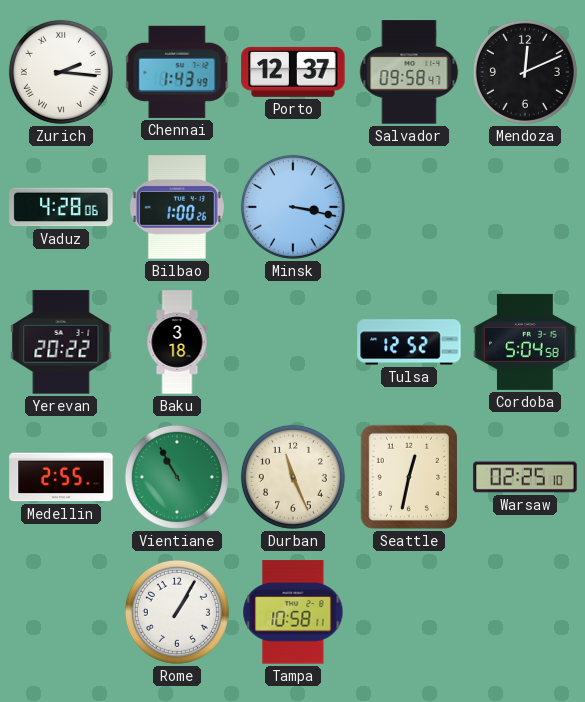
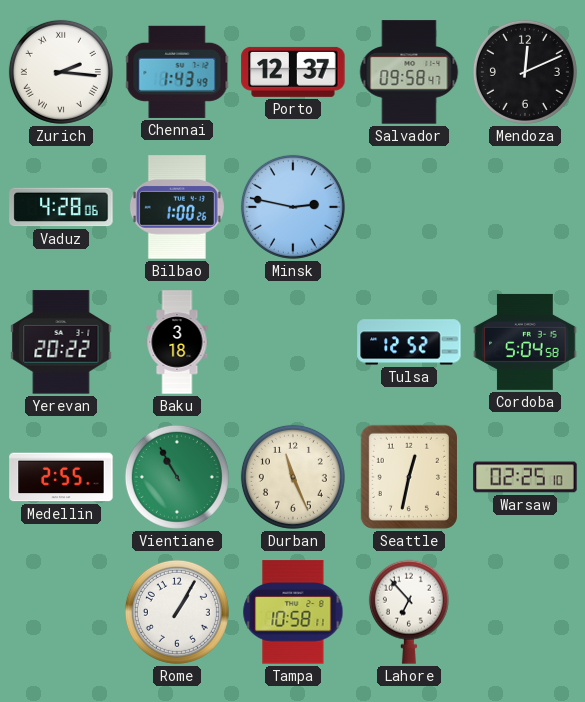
Minsk: 3:17 -> 2:47 (293, 207)
Lahore: none -> 6:53 (409, 612)
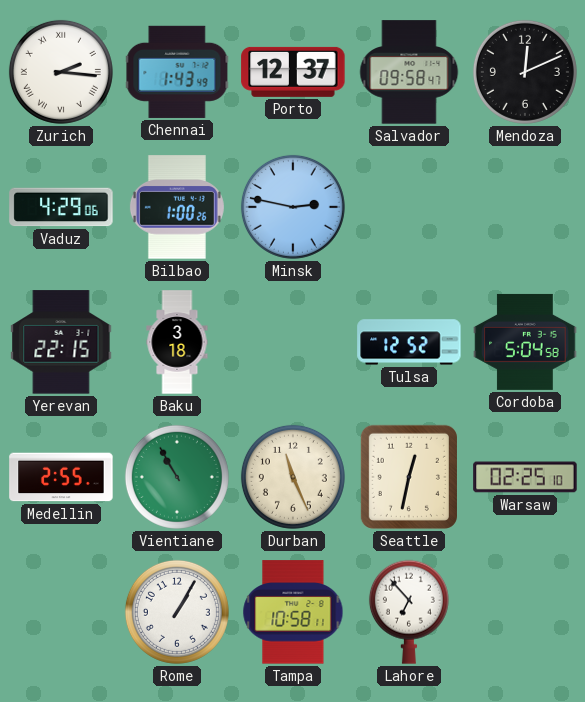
Vaduz: 4:28 -> 4:29 (61, 207)
Yerevan: 20:22 -> 22:15 (61, 342)
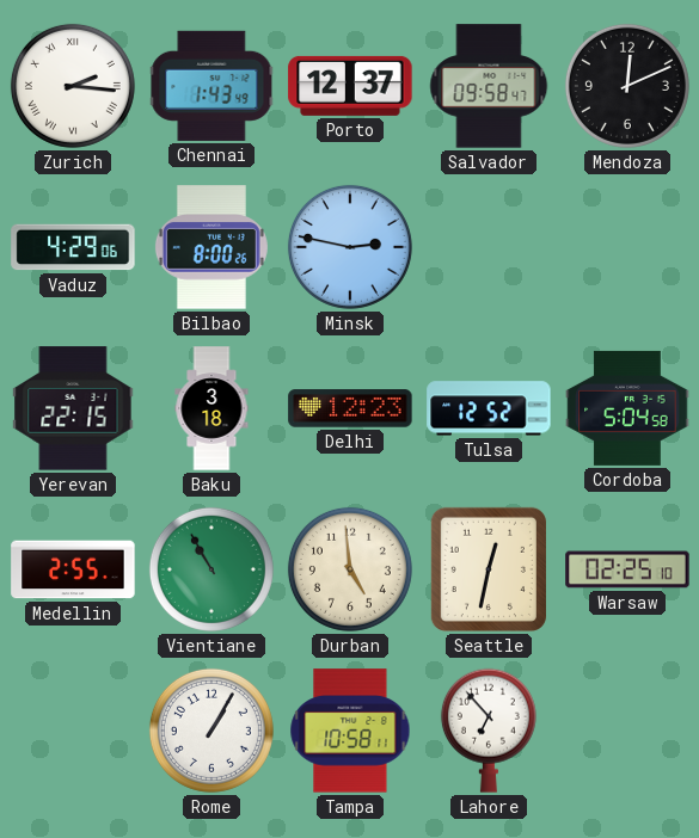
Bilbao: 1:00 -> 8:00 (211, 247)
Delhi: none -> 12:23 (350, 408)
Durban: 11:26 -> 4:59 (350, 569)
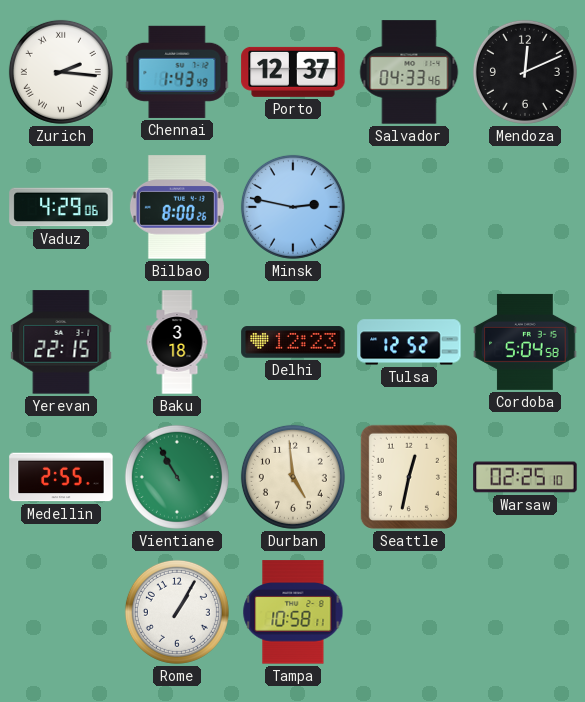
Salvador: 09:58 -> 04:33 (409, 72)
Lahore: 6:53 -> none (489, 731)
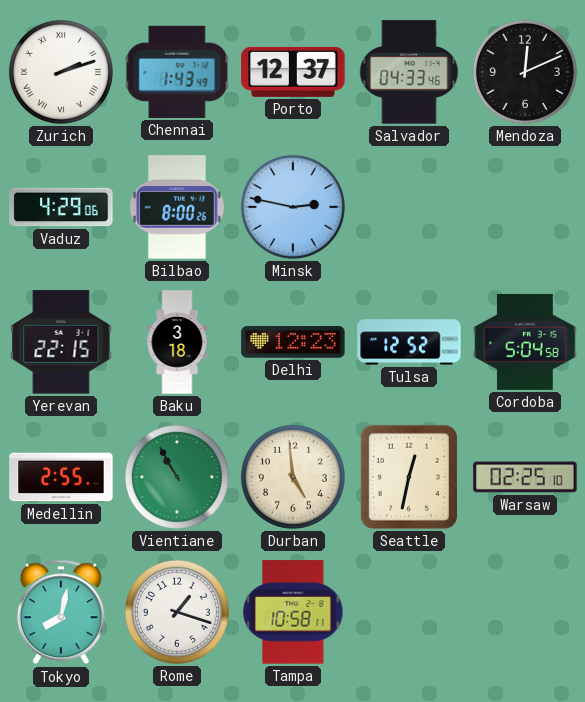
Zurich: 2:16 -> 2:12 (61, 72)
Tokyo: none -> 8:02 (61, 612)
Rome: 1:05 -> 1:18 (177, 612)
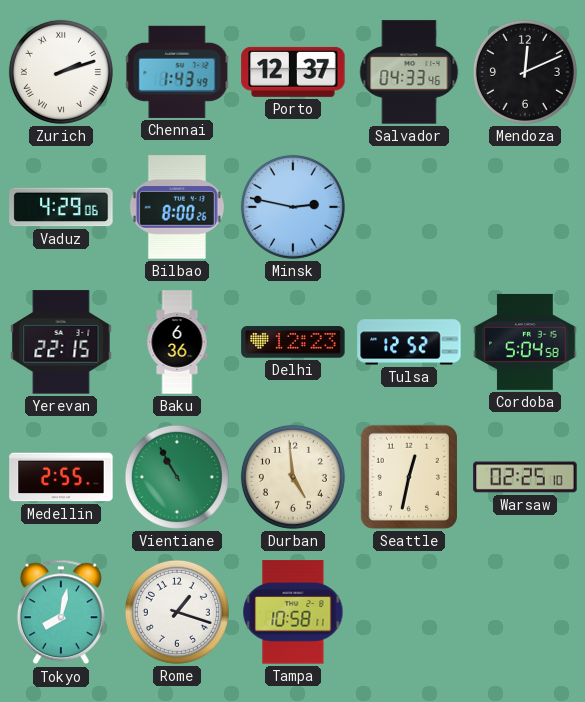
Baku: 3:18 -> 6:36 (177, 342)
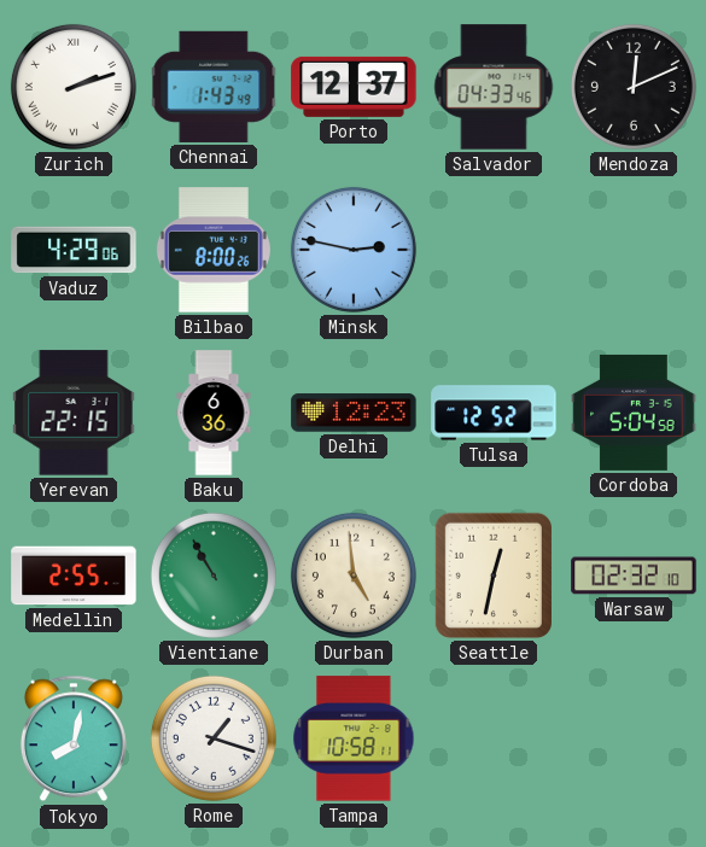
Warsaw: 02:25 -> 02:32 (634, 576)
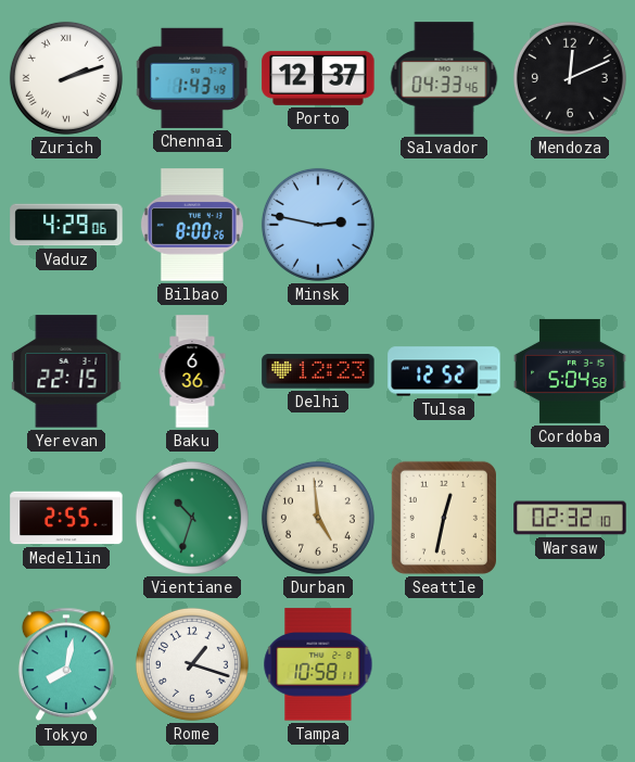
Vientiane: 10:55 -> 10:33 (192, 518)
